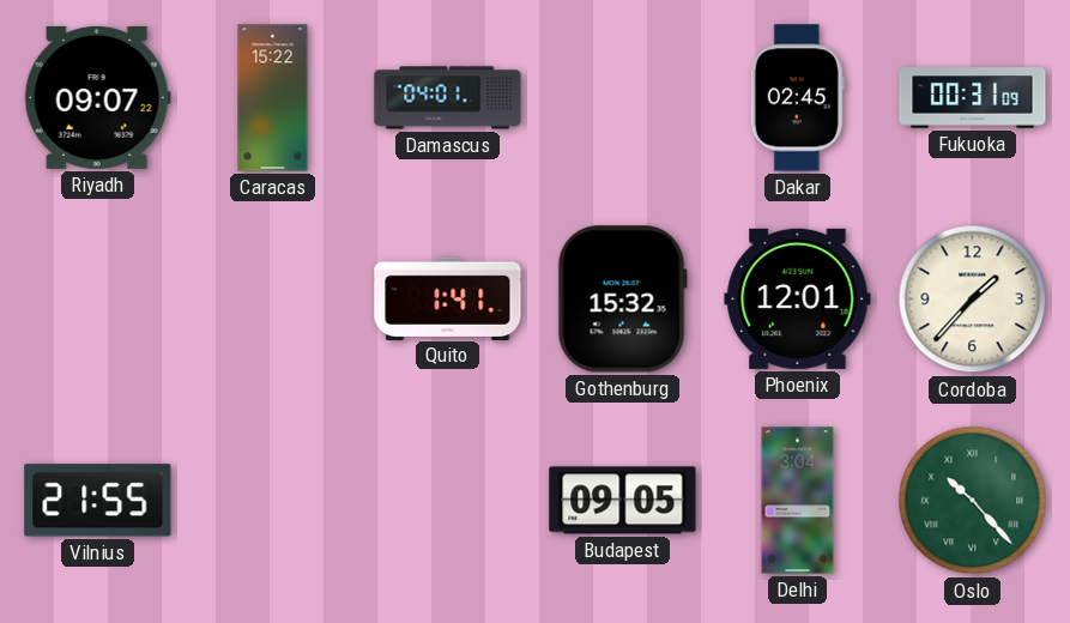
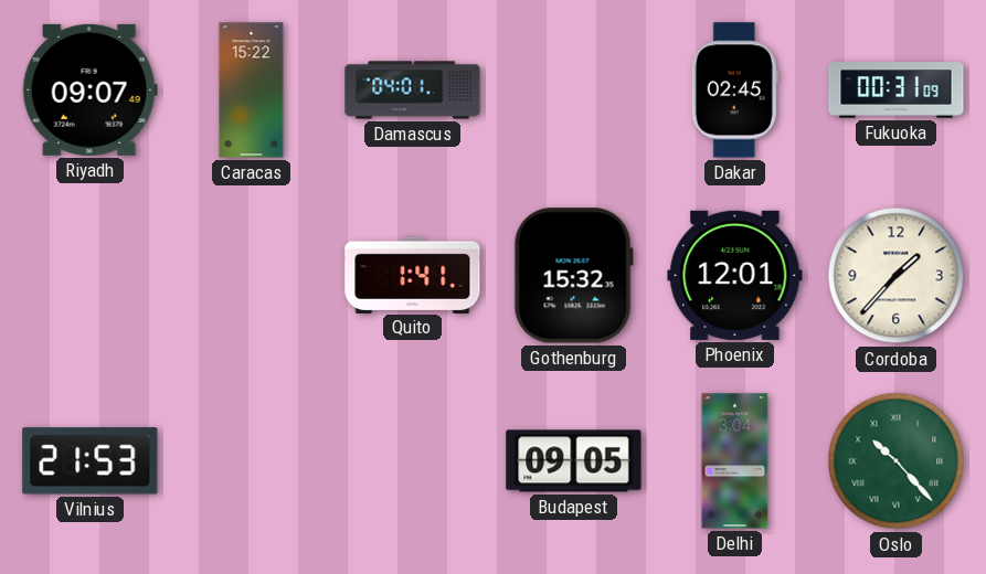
Riyadh: 09:07:22 -> 09:07:49 (89, 89)
Vilnius: 21:55 -> 21:53 (91, 461)
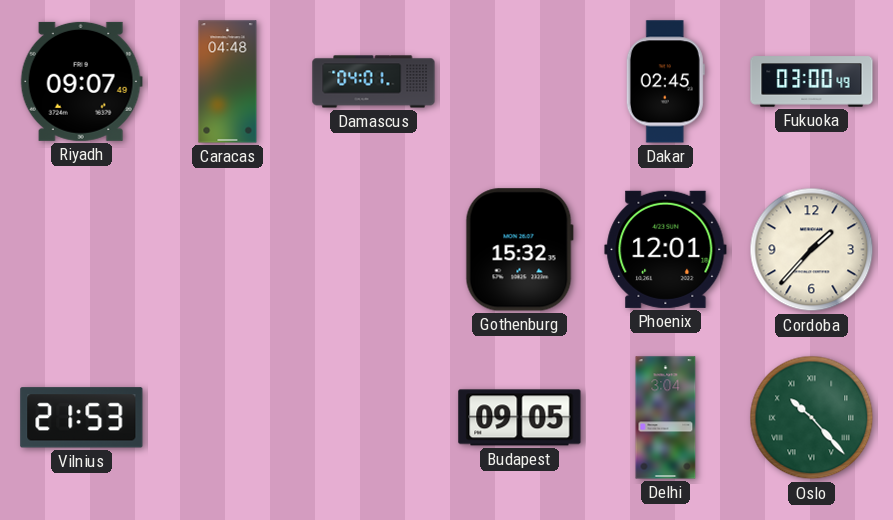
Caracas: 15:22 -> 04:48 (228, 82)
Fukuoka: 00:31 -> 03:00 (812, 82)
Quito: 1:41 -> none (413, 275)
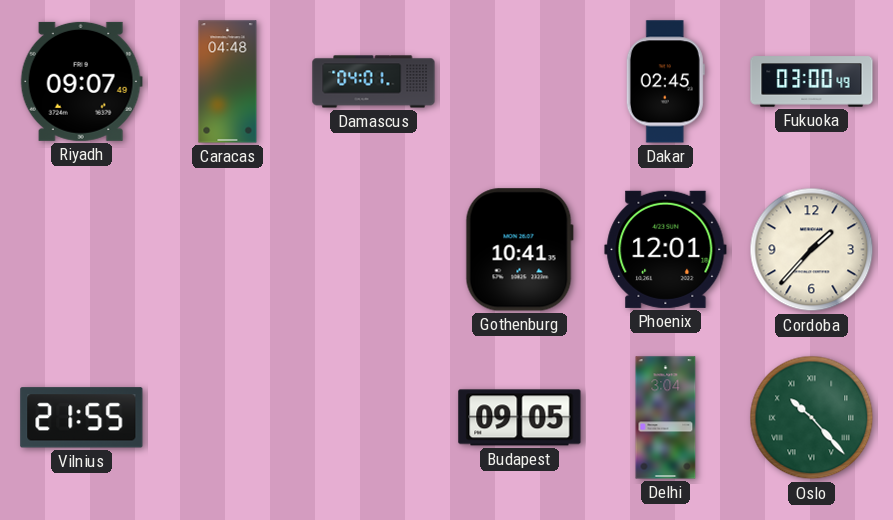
Gothenburg: 15:32 -> 10:41 (519, 250)
Vilnius: 21:53 -> 21:55 (82, 418)
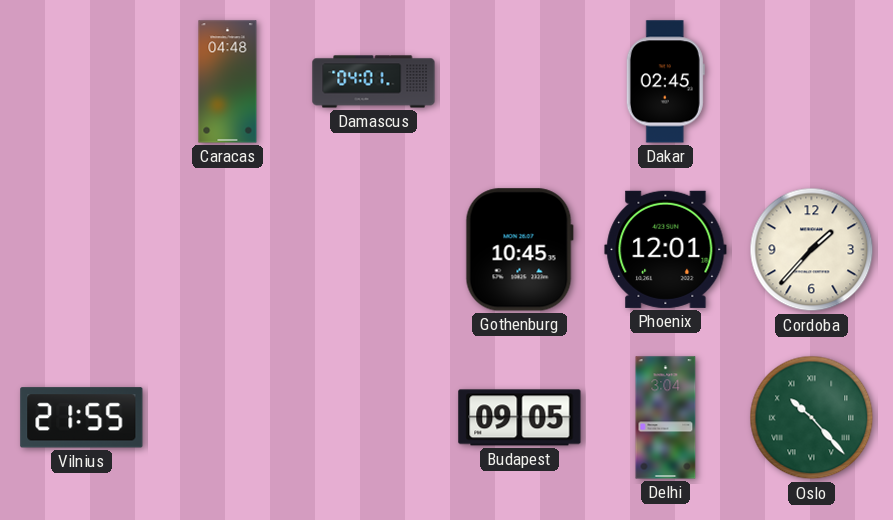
Riyadh: 09:07 -> none (81, 81)
Fukuoka: 03:00 -> none (812, 82)
Gothenburg: 10:41 -> 10:45 (519, 250)
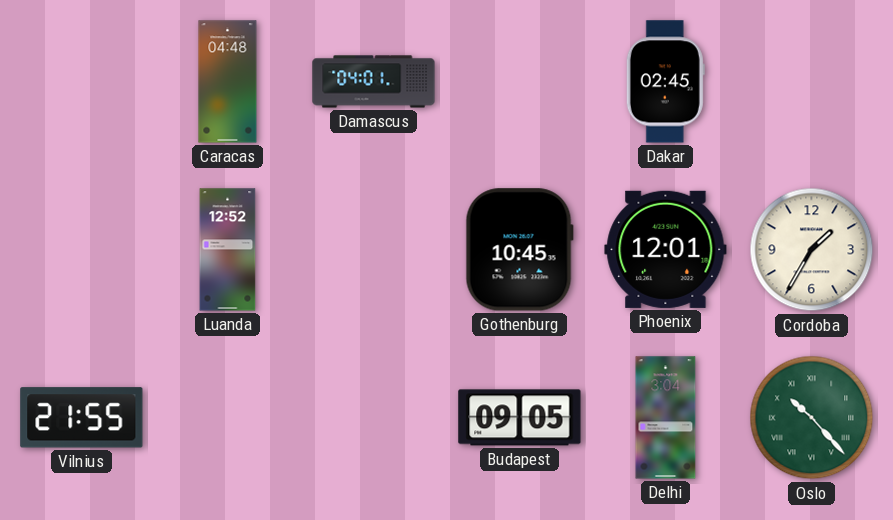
Luanda: none -> 12:52 (228, 250)
Cordoba: 1:37 -> 1:35 (812, 250)
